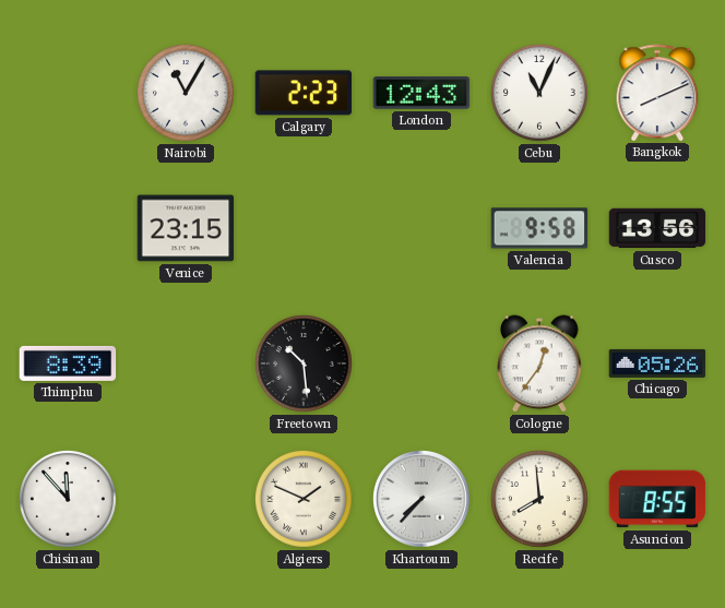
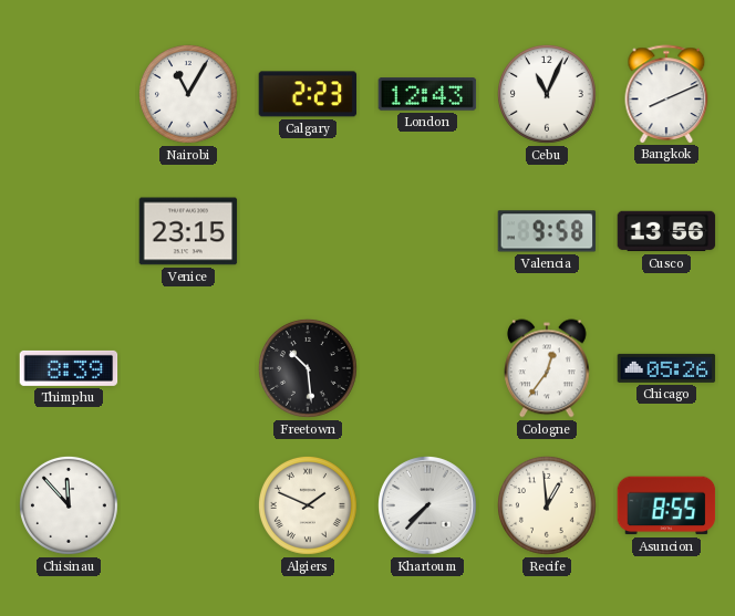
Recife: 7:59 -> 12:59 (548, 507)
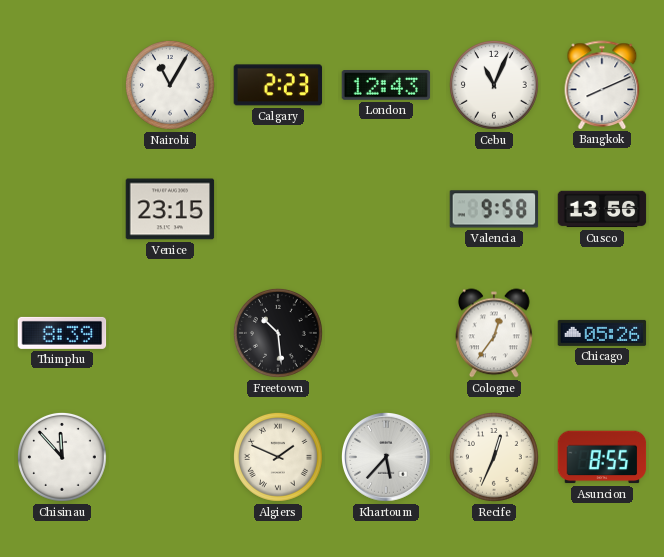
Khartoum: 7:37 -> 5:37 (387, 458)
Recife: 12:59 -> 12:34 (495, 458)
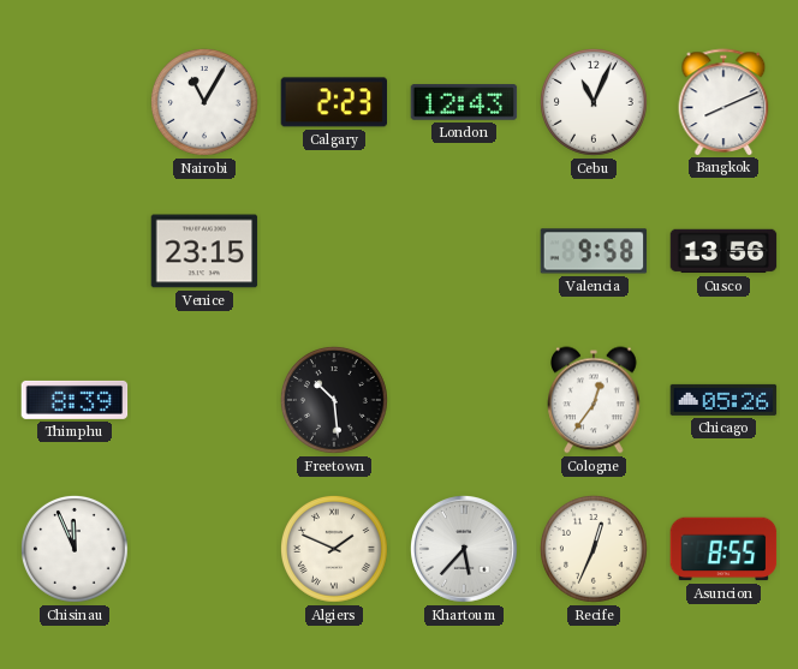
Chisinau: 11:53 -> 11:56 (76, 550)
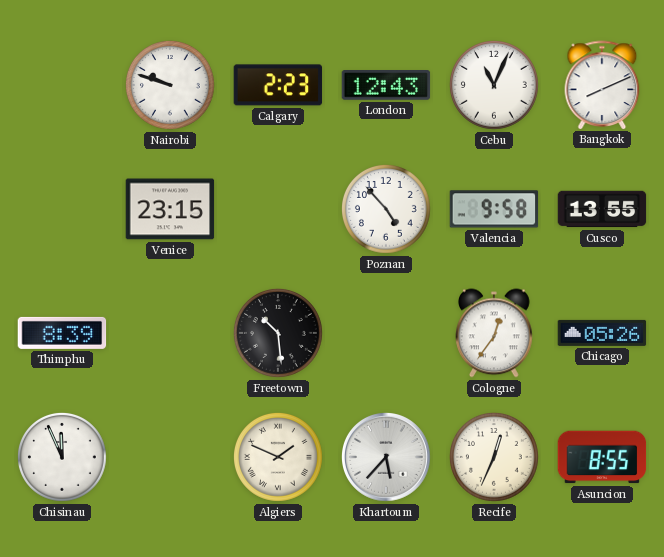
Nairobi: 11:05 -> 9:48 (171, 86)
Poznan: none -> 4:53 (387, 210)
Cusco: 13:56 -> 13:55 (602, 209)
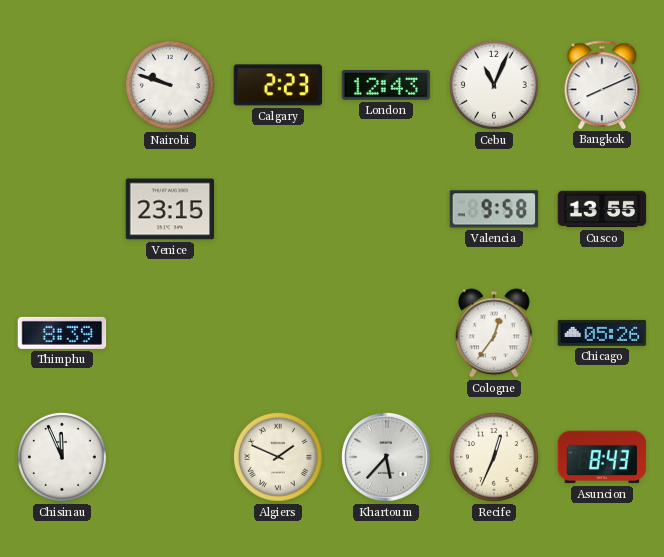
Poznan: 4:53 -> none (387, 210)
Freetown: 10:29 -> none (279, 334)
Asuncion: 8:55 -> 8:43 (602, 457)
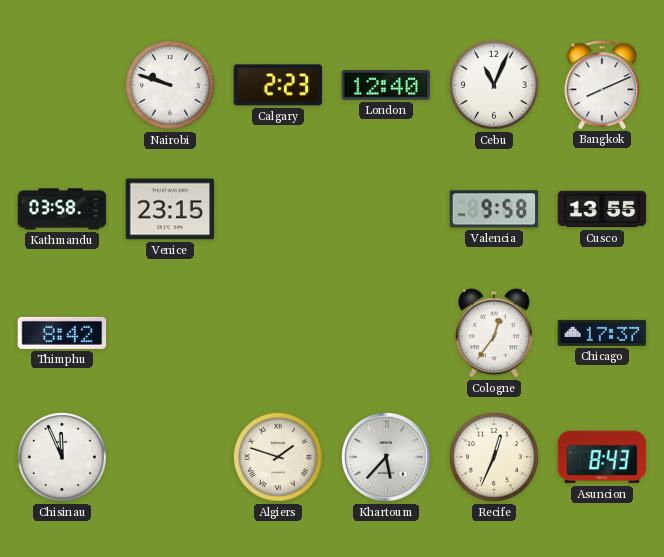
London: 12:43 -> 12:40 (386, 86)
Kathmandu: none -> 03:58 (62, 209)
Thimphu: 8:39 -> 8:42 (62, 333)
Chicago: 05:26 -> 17:37 (602, 333)
Algiers: 1:49 -> 1:48 (279, 458)
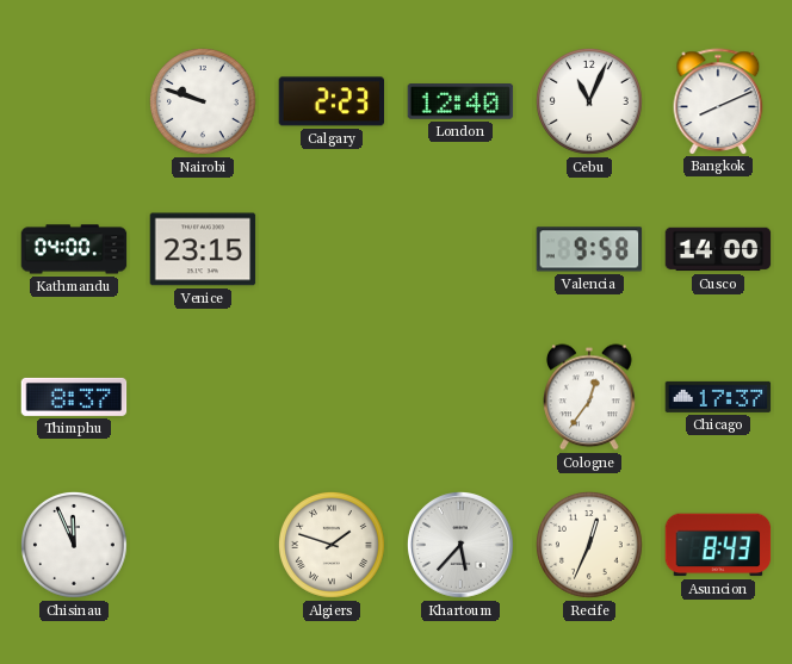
Kathmandu: 03:58 -> 04:00 (74, 249)
Cusco: 13:55 -> 14:00 (718, 249)
Thimphu: 8:42 -> 8:37 (74, 397)
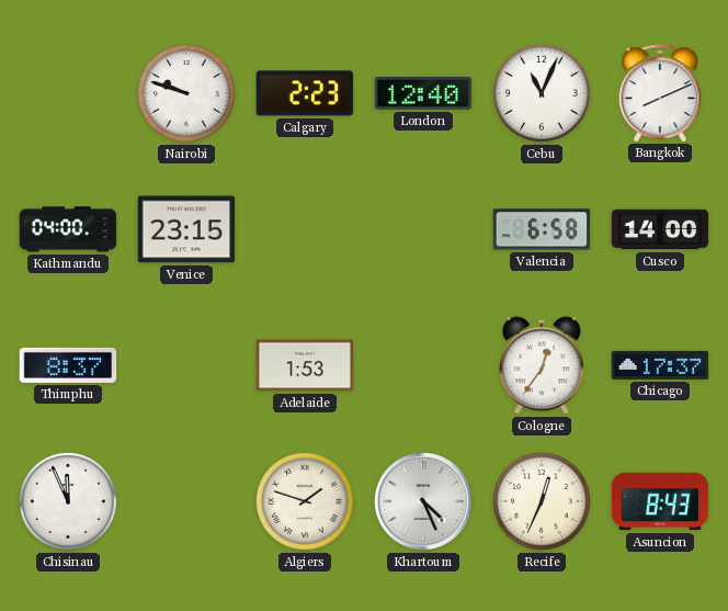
Valencia: 9:58 -> 6:58 (542, 229)
Adelaide: none -> 1:53 (305, 365)
Khartoum: 5:37 -> 4:26 (424, 502)
